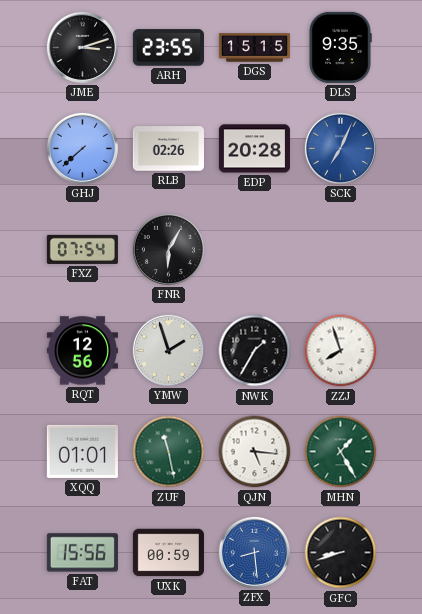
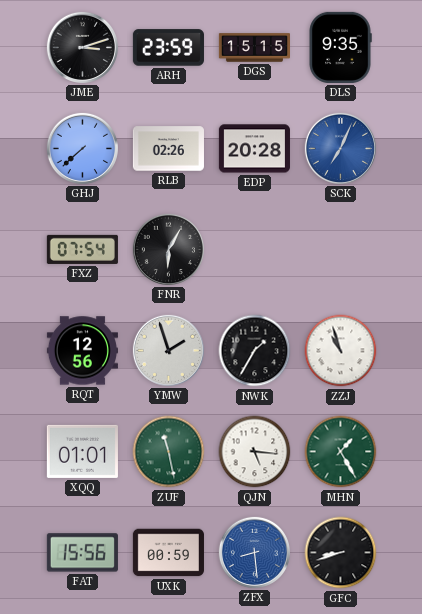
ARH: 23:55 -> 23:59 (168, 48)
ZZJ: 7:57 -> 10:57 (341, 351)
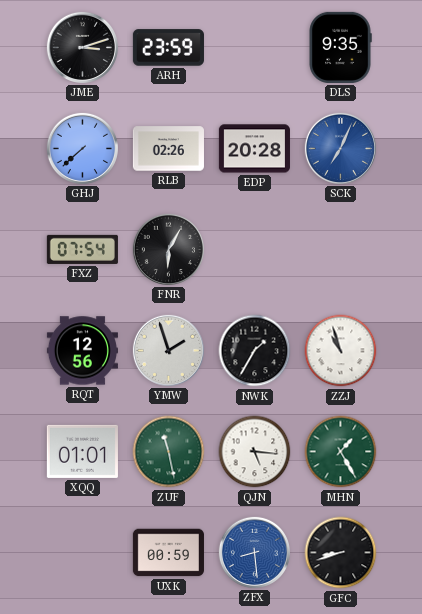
DGS: 15:15 -> none (254, 48)
FAT: 15:56 -> none (82, 553)
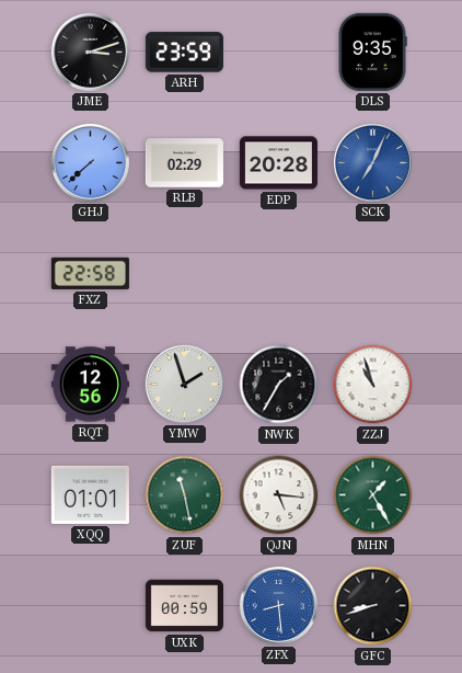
RLB: 02:26 -> 02:29 (184, 163)
FXZ: 07:54 -> 22:58 (90, 273)
FNR: 6:05 -> none (168, 249)
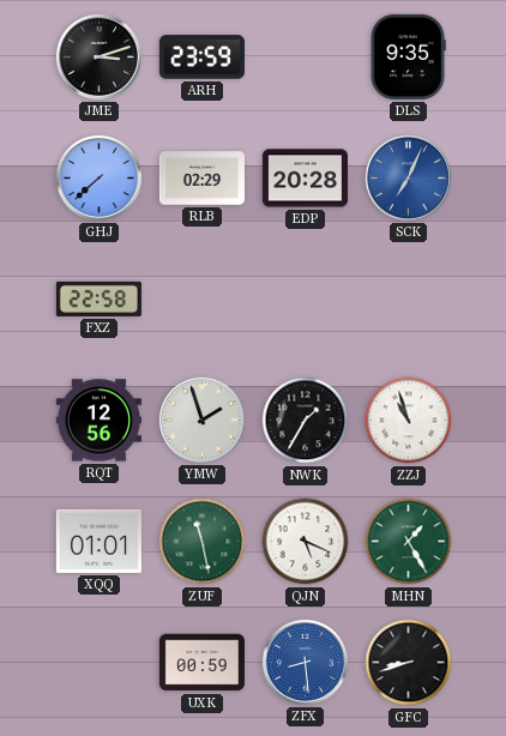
QJN: 5:16 -> 5:19 (306, 542)
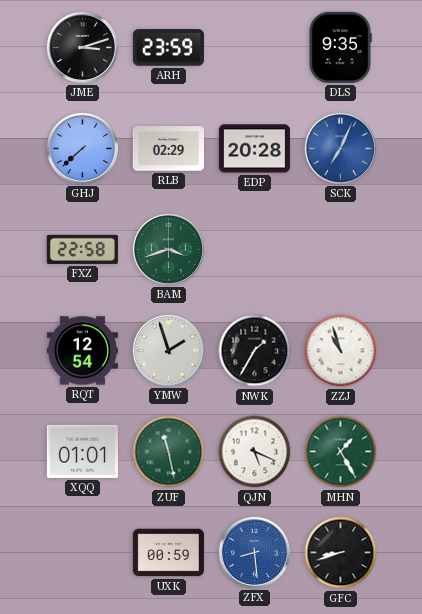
BAM: none -> 3:42 (168, 249)
RQT: 12:56 -> 12:54 (82, 351)
